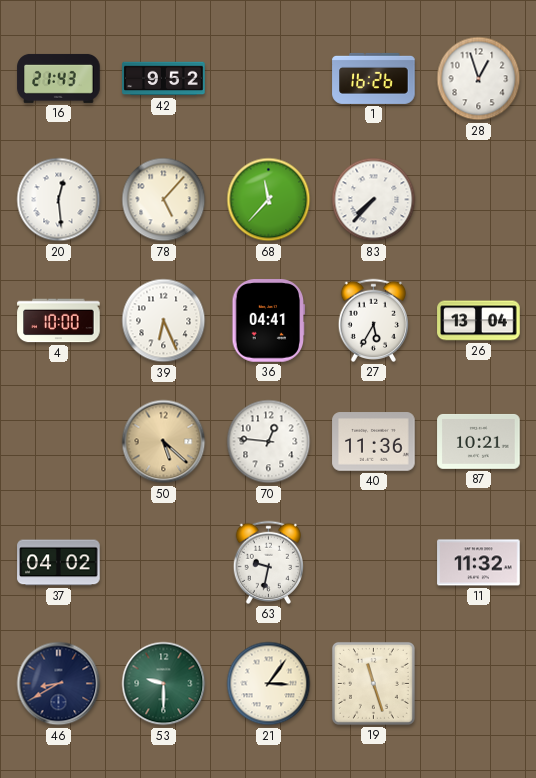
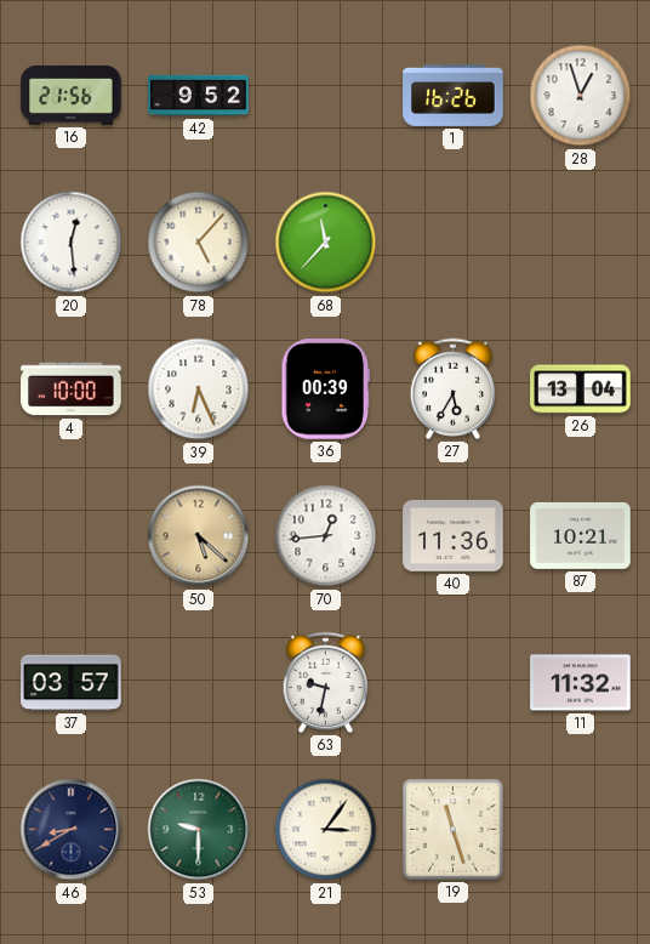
16: 21:43 -> 21:56 (72, 95)
83: 7:37 -> none (374, 200)
36: 04:41 -> 00:39 (326, 389)
70: 12:46 -> 12:44 (326, 536)
37: 04:02 -> 03:57 (72, 683)
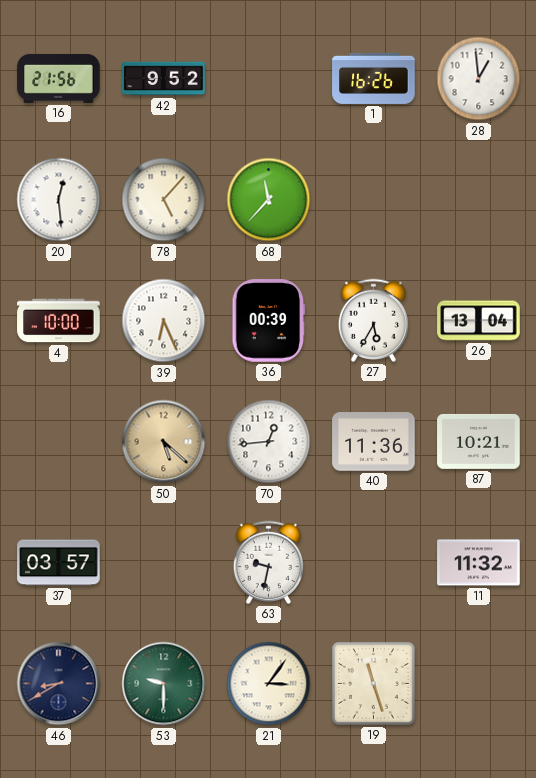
28: 12:57 -> 12:59 (479, 79)
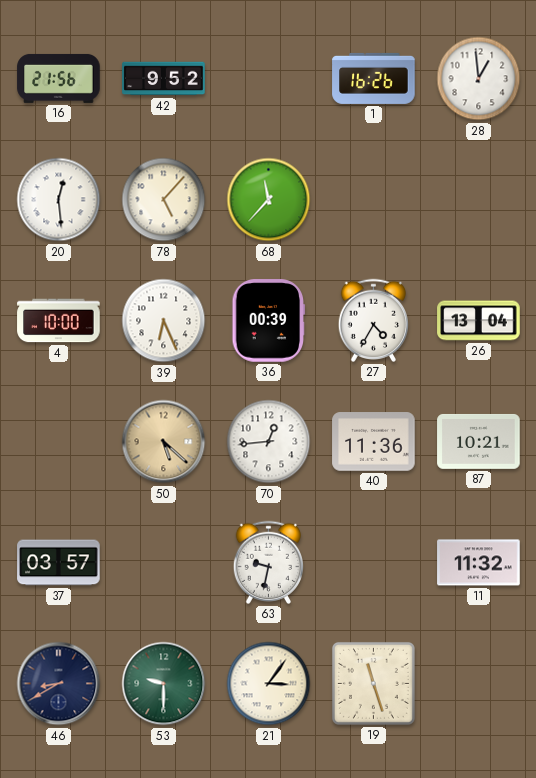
27: 5:35 -> 4:35 (373, 320)
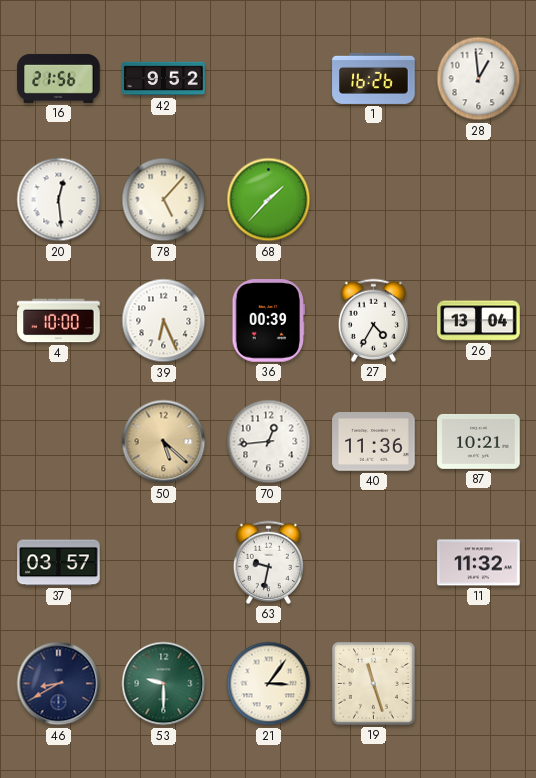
68: 11:37 -> 1:37 (269, 200)
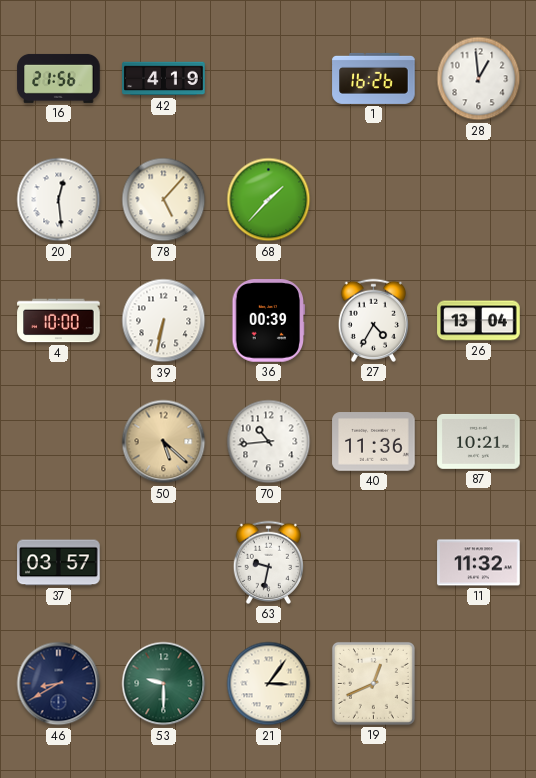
42: 9:52 -> 4:19 (164, 79)
39: 6:26 -> 6:32 (164, 321)
70: 12:44 -> 10:44 (269, 442)
19: 11:27 -> 12:41 (373, 683)
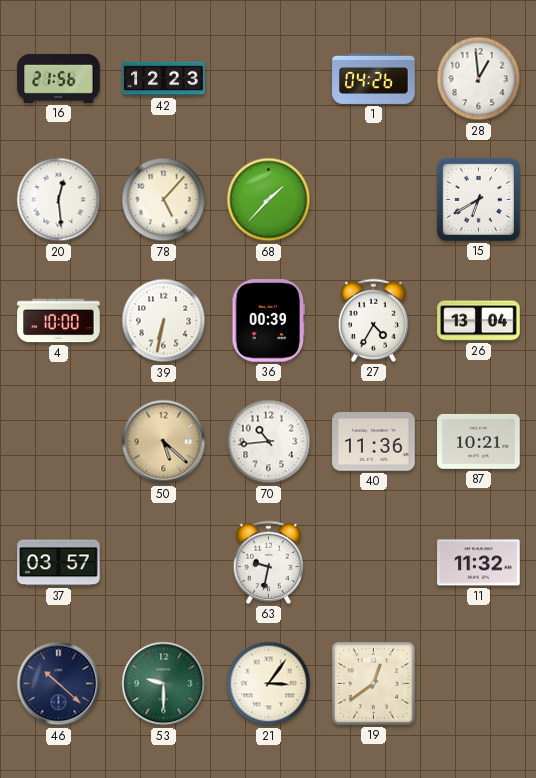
42: 4:19 -> 12:23 (164, 79)
1: 16:26 -> 04:26 (374, 78)
15: none -> 6:40 (478, 199)
46: 8:40 -> 10:22 (59, 684)
19: 12:41 -> 12:39 (373, 683)
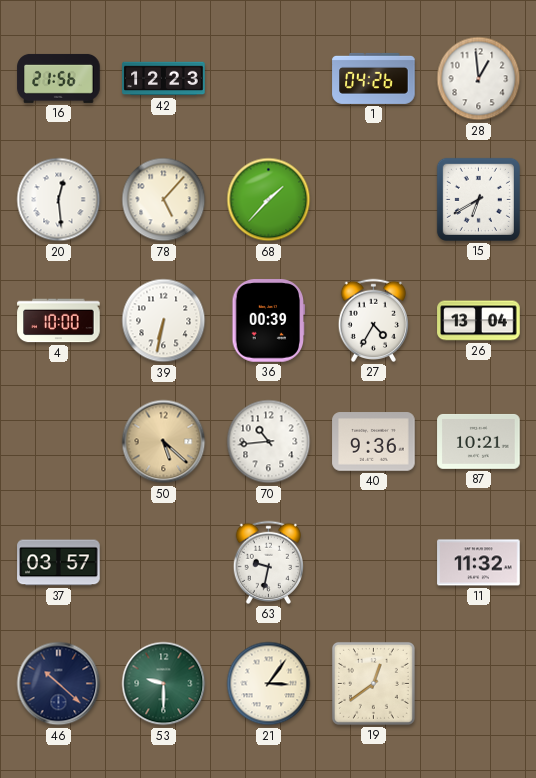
40: 11:36 -> 9:36 (374, 442)
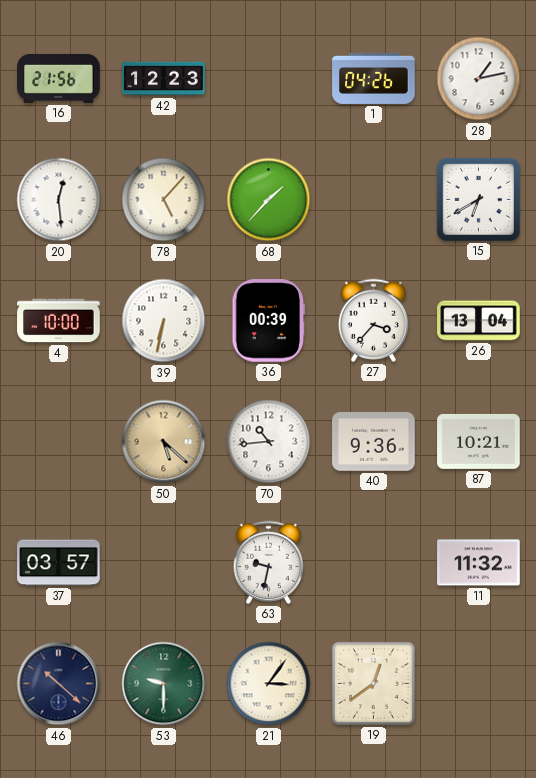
28: 12:59 -> 1:13 (479, 79)
27: 4:35 -> 3:37 (373, 320)
